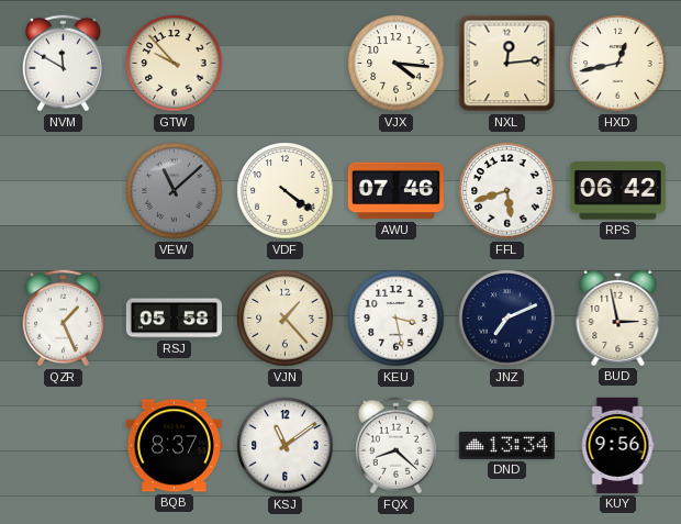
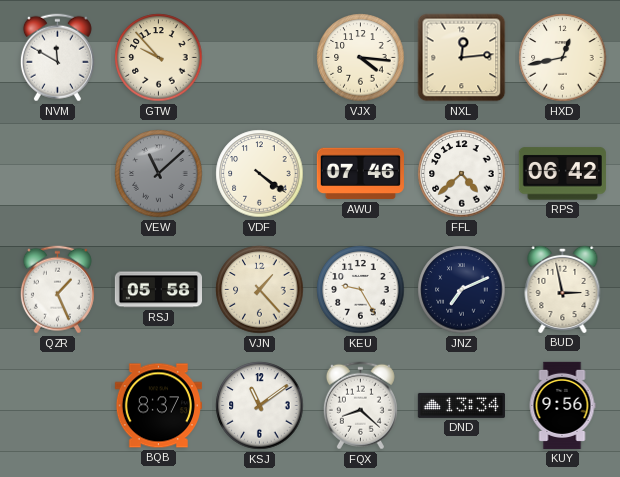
FFL: 5:42 -> 4:38 (462, 174)
KEU: 3:28 -> 9:25 (361, 290)
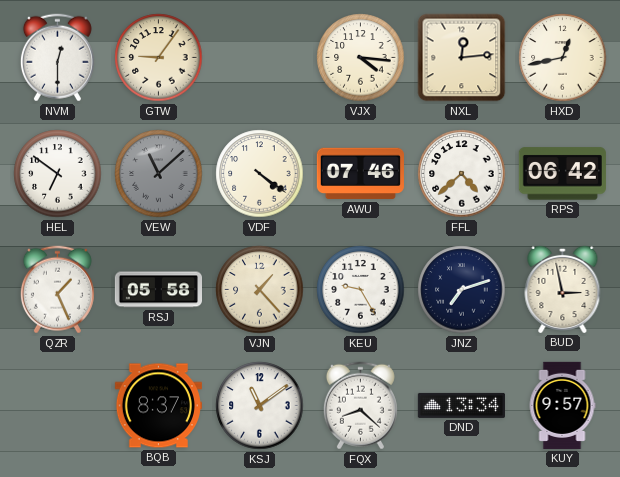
NVM: 11:50 -> 12:30 (57, 58)
GTW: 9:53 -> 9:06 (159, 58)
HEL: none -> 6:51 (58, 174)
JNZ: 7:11 -> 7:12 (462, 290)
KUY: 9:56 -> 9:57 (562, 405)
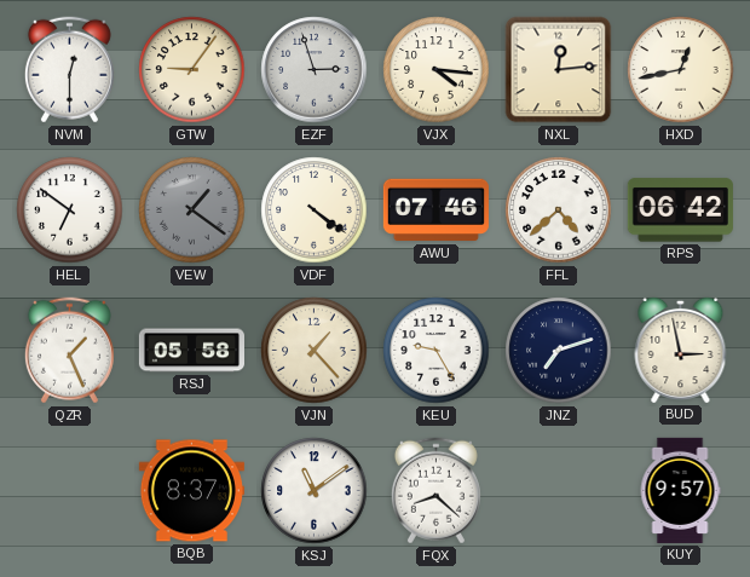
EZF: none -> 2:57 (315, 70)
VEW: 11:08 -> 1:21 (192, 210)
DND: 13:34 -> none (461, 405)
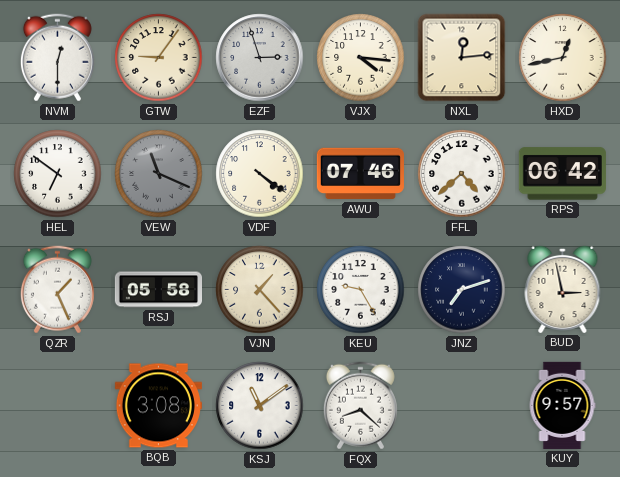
VEW: 1:21 -> 11:19 (159, 174)
BQB: 8:37 -> 3:08 (158, 406)
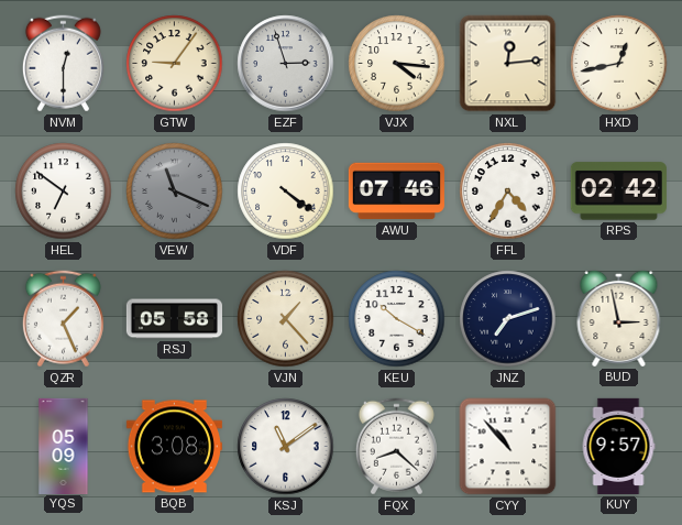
FFL: 4:38 -> 4:35 (508, 192)
RPS: 06:42 -> 02:42 (618, 192)
KEU: 9:25 -> 10:20 (397, 319)
YQS: none -> 05:09 (64, 446)
CYY: none -> 10:53 (508, 447)
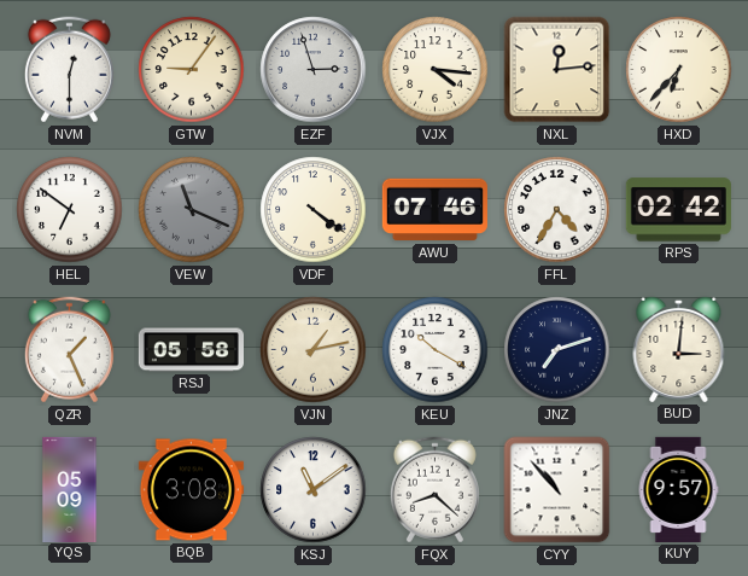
HXD: 12:43 -> 6:37 (679, 70)
VJN: 1:23 -> 1:13 (314, 350)
BUD: 2:58 -> 3:01 (679, 349)
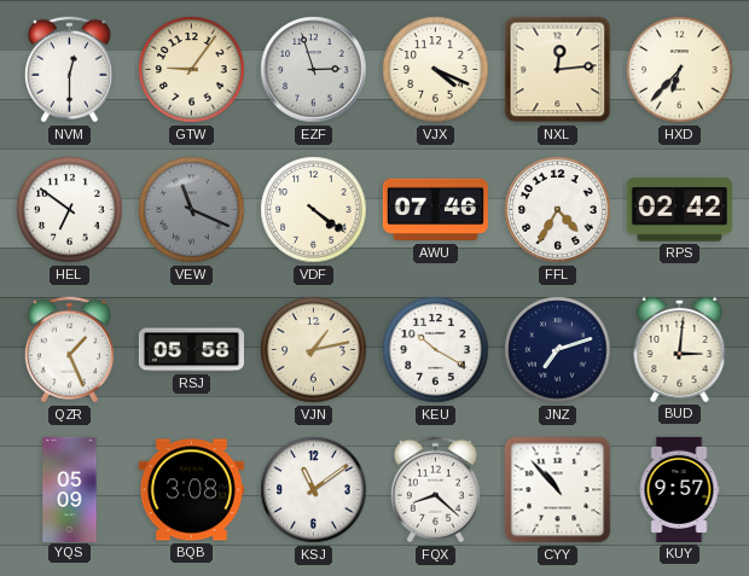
VJX: 4:16 -> 4:19 (436, 70)
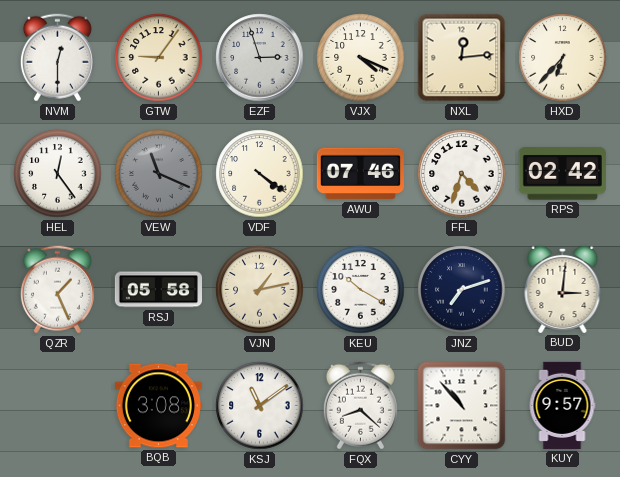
HEL: 6:51 -> 12:24 (58, 174)
FFL: 4:35 -> 4:33 (462, 174)
YQS: 05:09 -> none (70, 489)
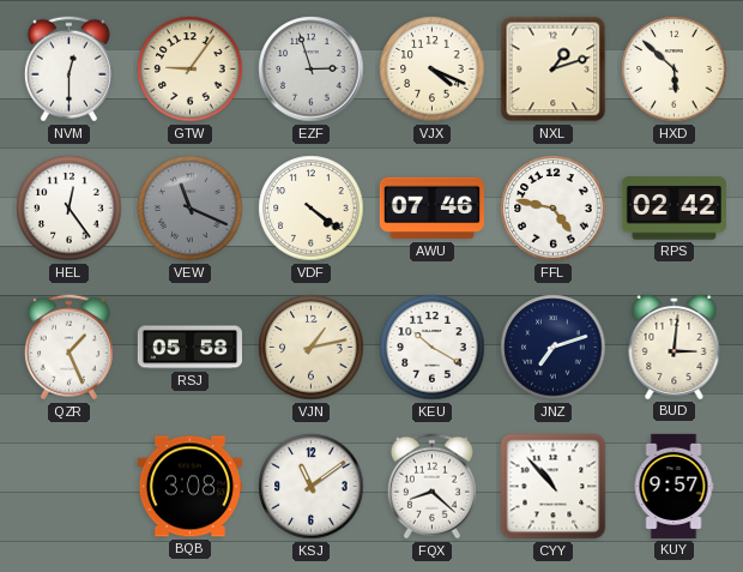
NXL: 12:14 -> 1:12 (554, 70)
HXD: 6:37 -> 5:52 (675, 70)
FFL: 4:33 -> 4:47 (554, 209)
